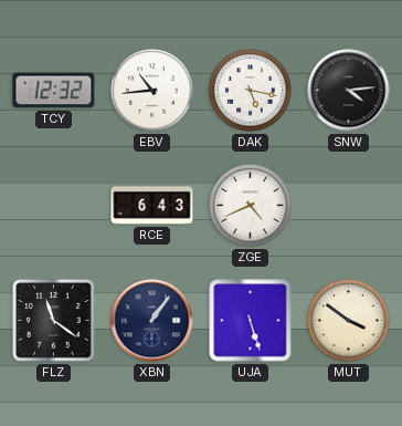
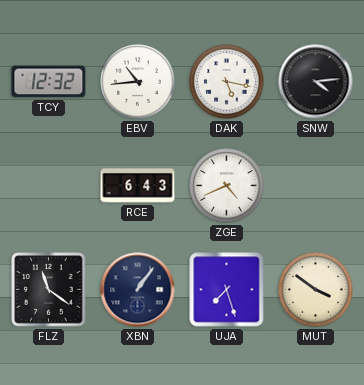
UJA: 5:27 -> 7:27 (227, 290)
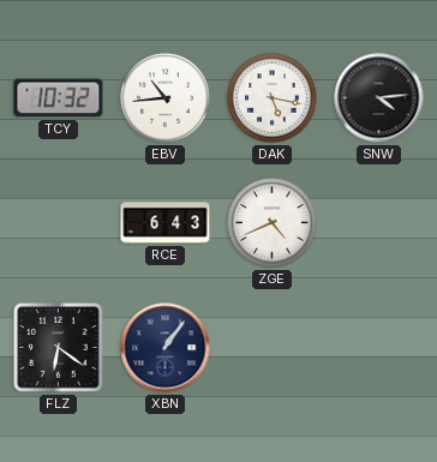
TCY: 12:32 -> 10:32 (59, 98)
FLZ: 11:21 -> 6:21 (59, 348)
UJA: 7:27 -> none (227, 290)
MUT: 3:51 -> none (316, 290)
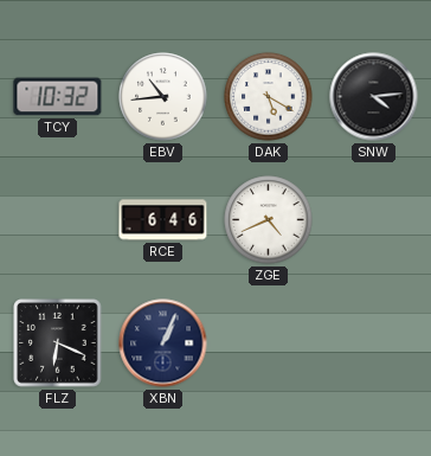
DAK: 5:17 -> 5:20 (269, 97)
RCE: 6:43 -> 6:46 (163, 220)
FLZ: 6:21 -> 6:19 (58, 343)
XBN: 1:06 -> 1:04 (163, 343)
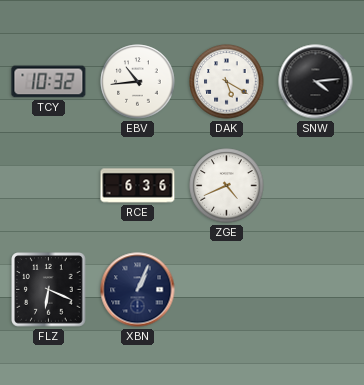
RCE: 6:46 -> 6:36 (138, 186)
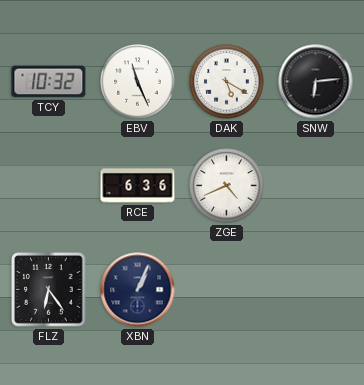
EBV: 10:44 -> 11:26 (138, 82)
SNW: 4:14 -> 6:14 (316, 82)
FLZ: 6:19 -> 6:24 (49, 290)
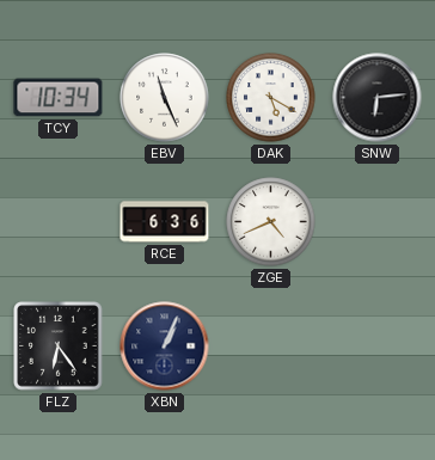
TCY: 10:32 -> 10:34 (59, 98)
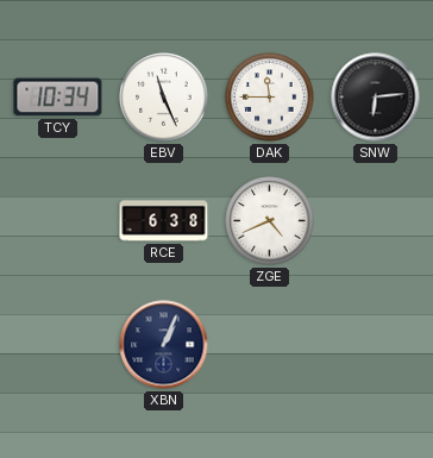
DAK: 5:20 -> 11:45 (270, 98)
RCE: 6:36 -> 6:38 (164, 221)
FLZ: 6:24 -> none (59, 346)
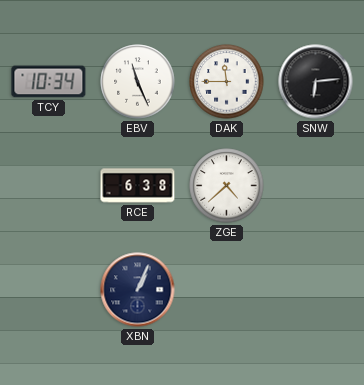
ZGE: 4:41 -> 4:38 (227, 186)
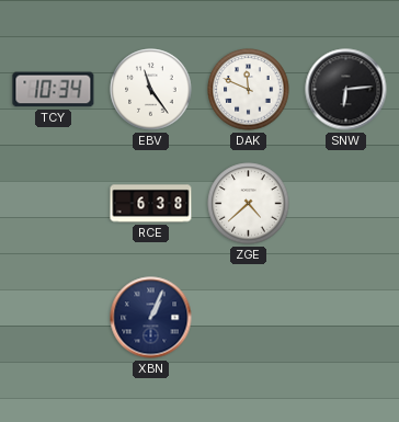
EBV: 11:26 -> 11:24 (151, 90)
DAK: 11:45 -> 11:49 (249, 90)
